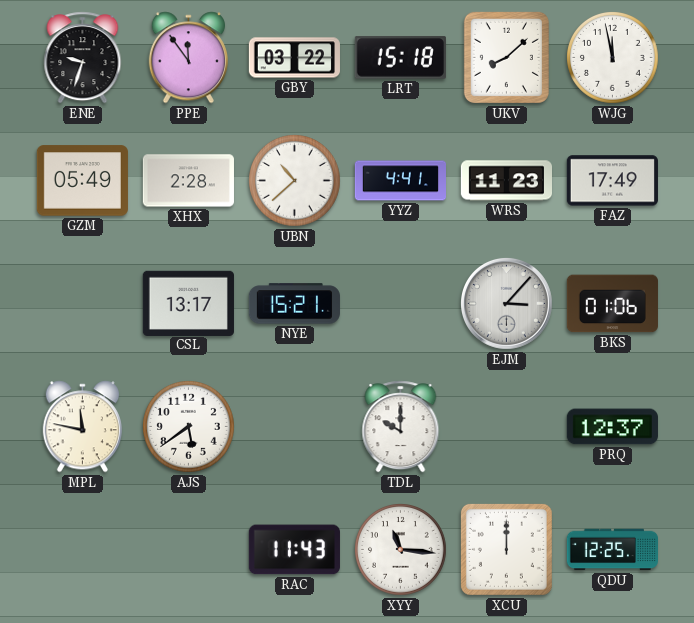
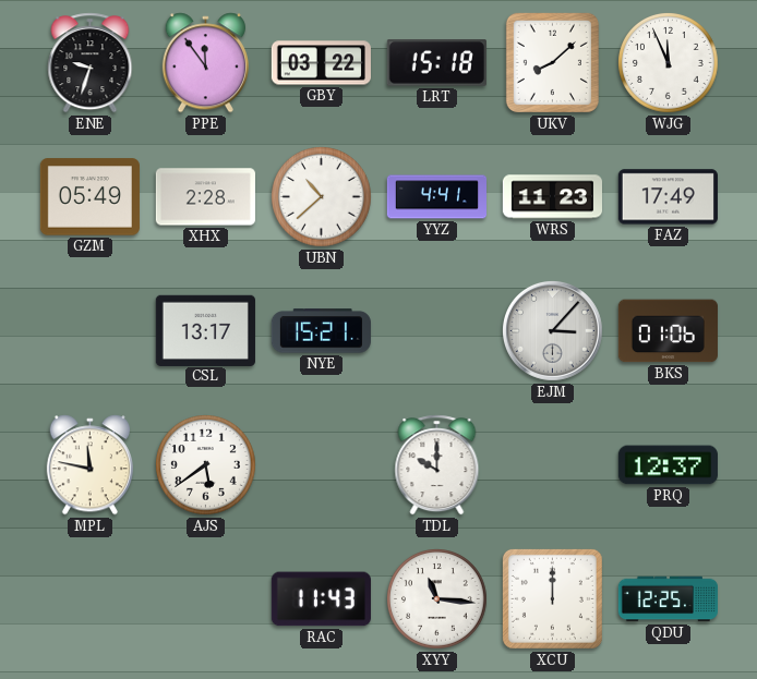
WJG: 11:58 -> 11:56 (669, 63)
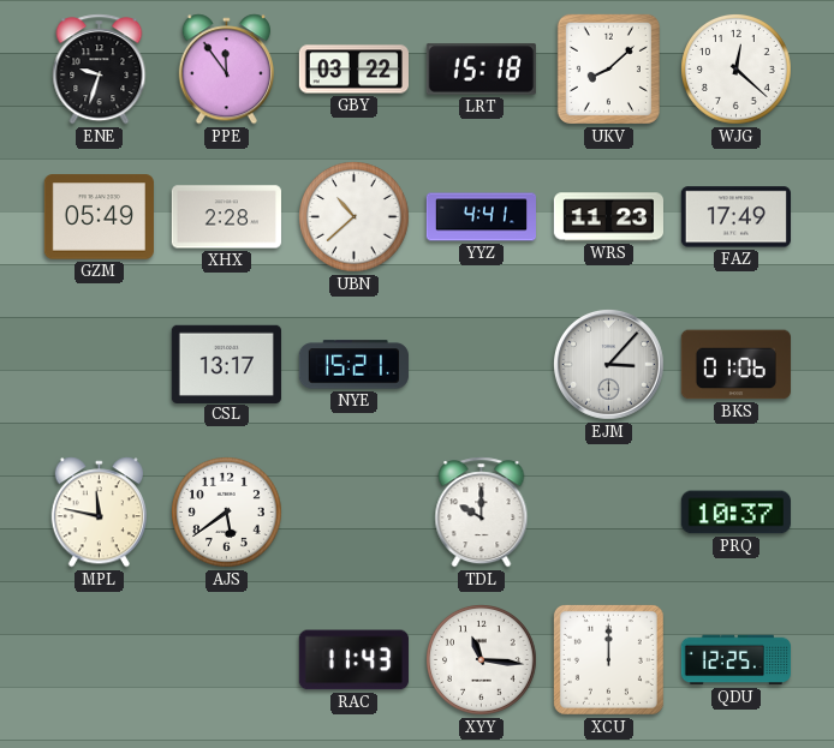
WJG: 11:56 -> 12:22 (737, 70)
PRQ: 12:37 -> 10:37 (735, 513)
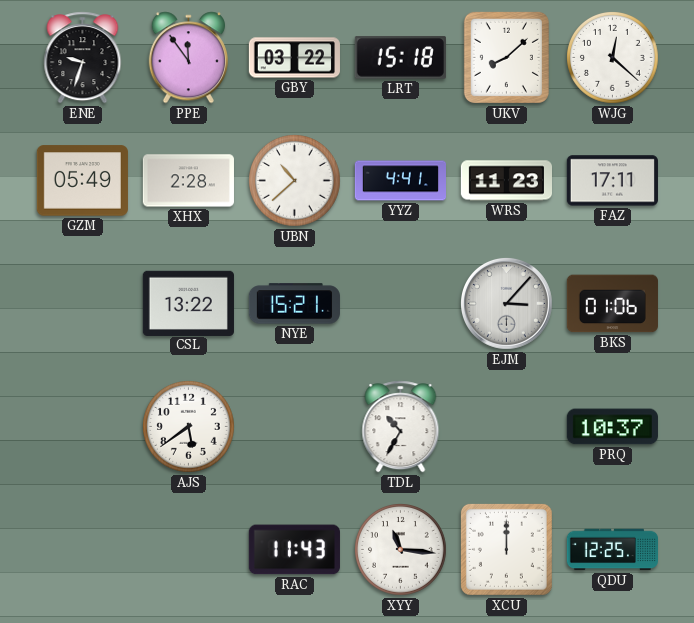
FAZ: 17:49 -> 17:11 (612, 181)
CSL: 13:17 -> 13:22 (188, 303)
MPL: 11:47 -> none (99, 513)
TDL: 10:00 -> 10:35 (401, 427)
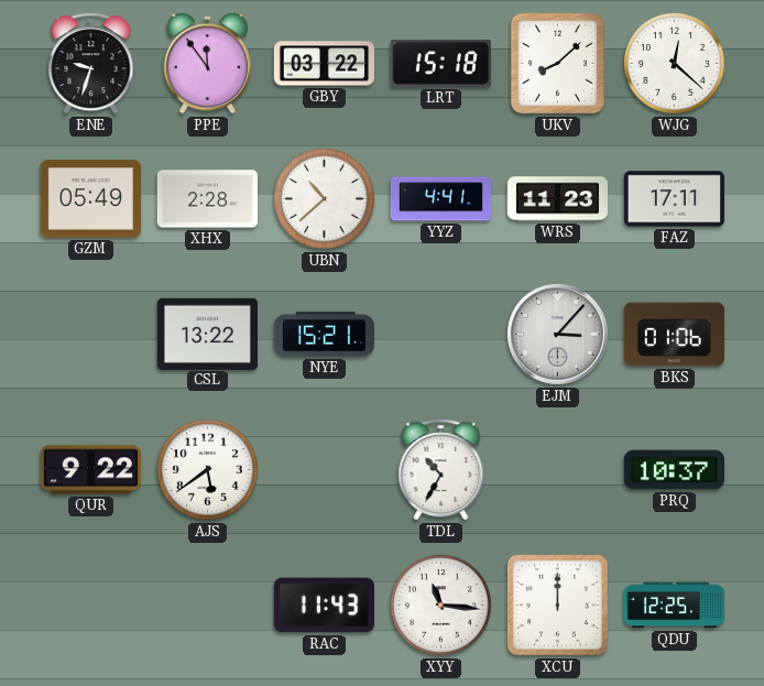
QUR: none -> 9:22 (90, 470)
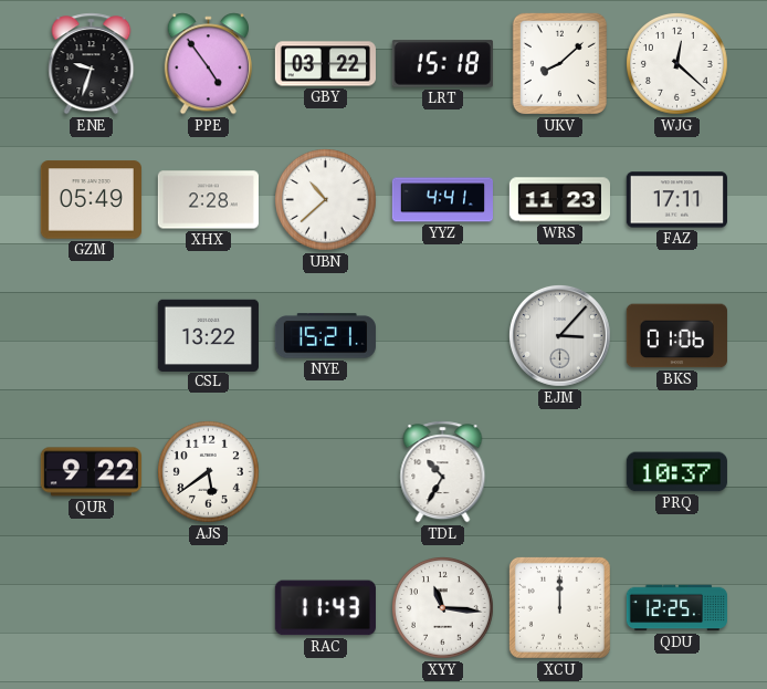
PPE: 11:54 -> 4:54 (208, 64)
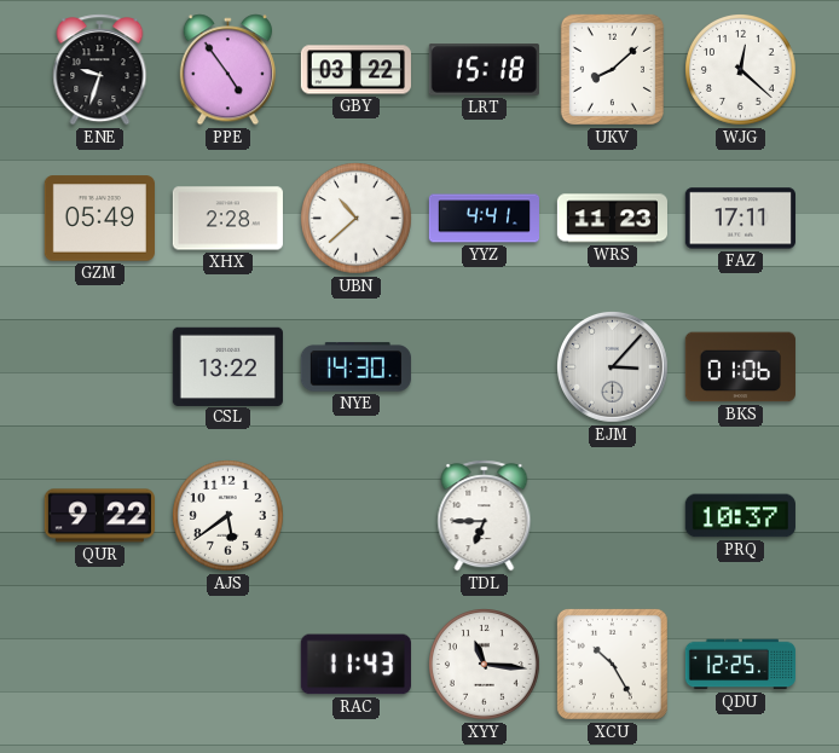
NYE: 15:21 -> 14:30 (355, 367)
TDL: 10:35 -> 6:45 (485, 516)
XCU: 12:00 -> 10:25 (612, 664)
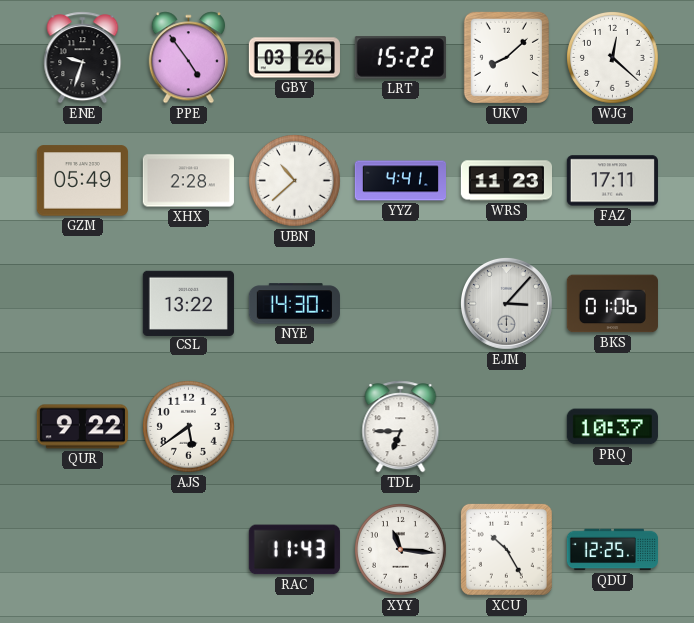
GBY: 03:22 -> 03:26 (294, 58)
LRT: 15:18 -> 15:22 (400, 58)
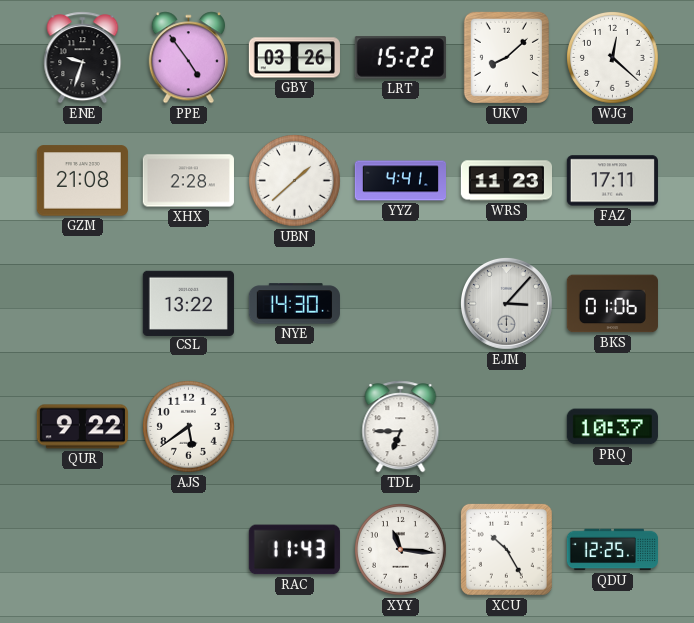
GZM: 05:49 -> 21:08 (82, 181)
UBN: 10:38 -> 1:38 (295, 181)
